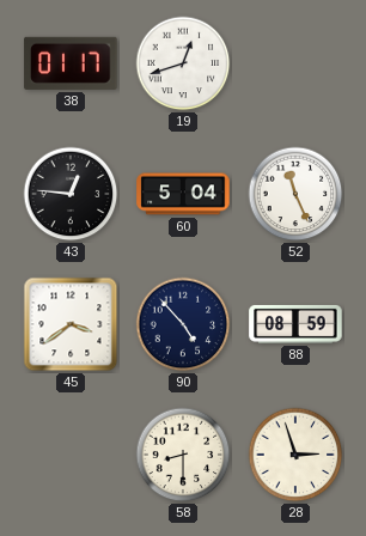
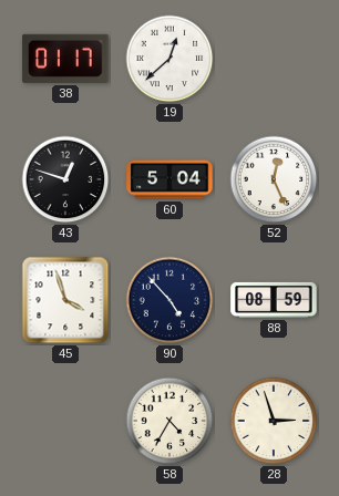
19: 12:42 -> 12:38 (169, 59)
43: 12:46 -> 12:48 (65, 179)
52: 11:26 -> 12:26 (274, 179)
45: 3:39 -> 3:57 (65, 300)
58: 8:30 -> 4:35 (169, 421)
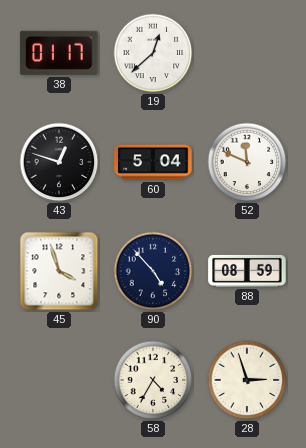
52: 12:26 -> 11:49 (247, 162)
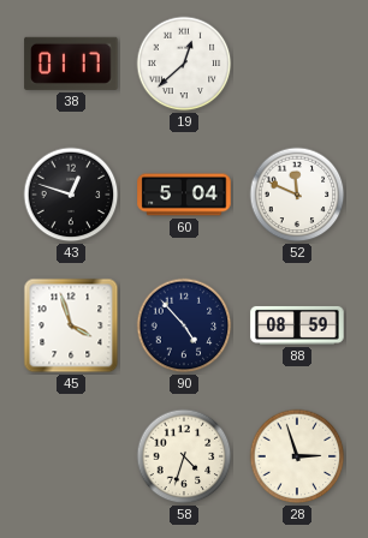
58: 4:35 -> 4:33 (184, 456)
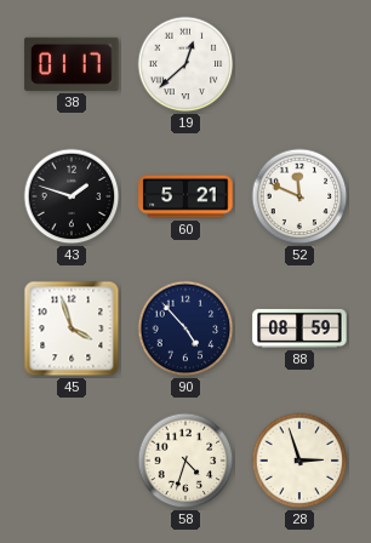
43: 12:48 -> 1:48 (72, 196)
60: 5:04 -> 5:21 (185, 196)
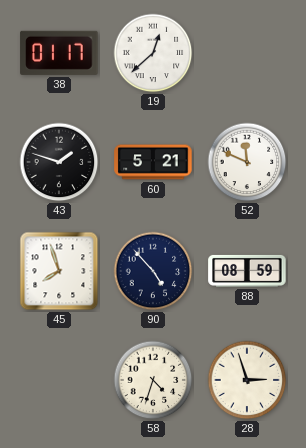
45: 3:57 -> 7:57 (59, 271)
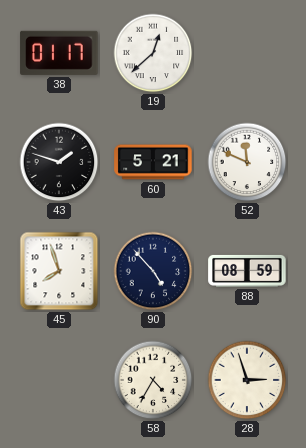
58: 4:33 -> 4:35 (153, 380)
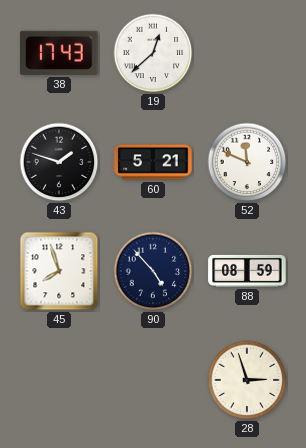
38: 01:17 -> 17:43 (59, 53)
58: 4:35 -> none (153, 380)
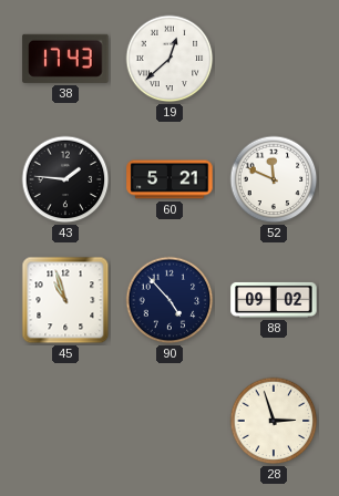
43: 1:48 -> 1:46 (65, 179)
45: 7:57 -> 10:57 (65, 300)
88: 08:59 -> 09:02 (274, 300)
